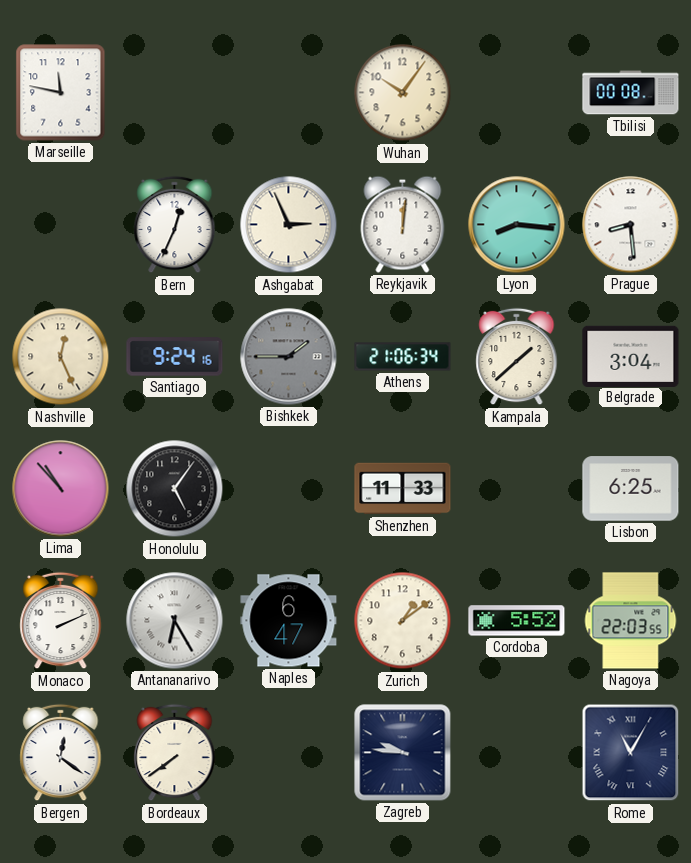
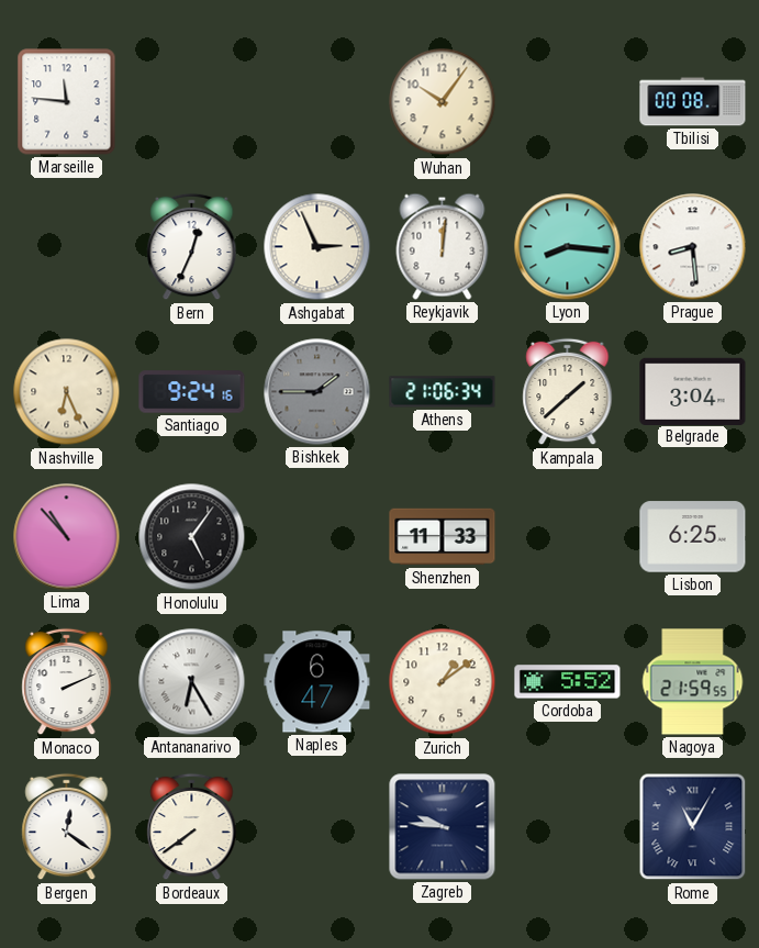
Marseille: 11:47 -> 11:46 (67, 102)
Nashville: 12:26 -> 6:26 (67, 392)
Nagoya: 22:03 -> 21:59 (693, 682)
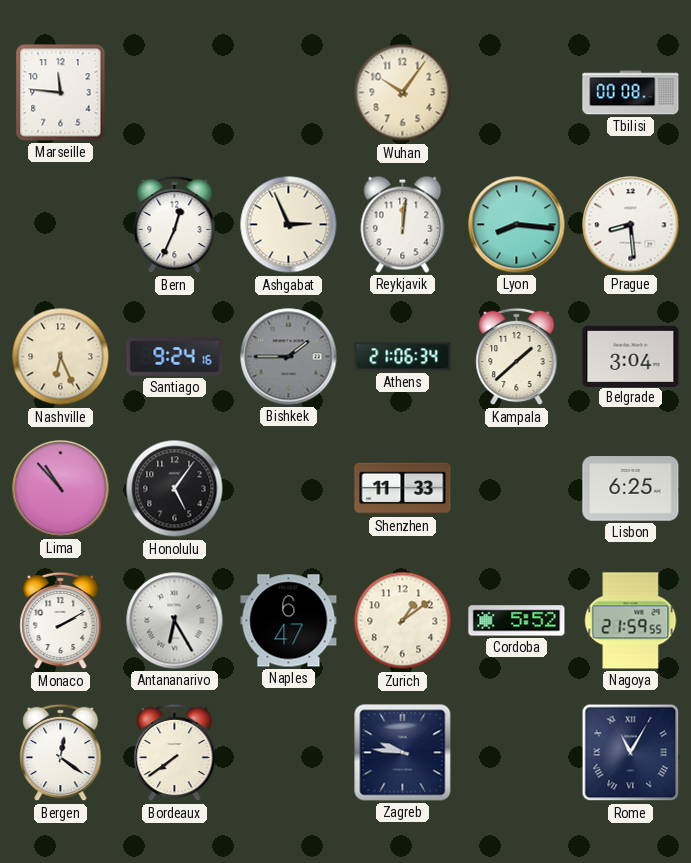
Monaco: 2:11 -> 2:10 (61, 621)
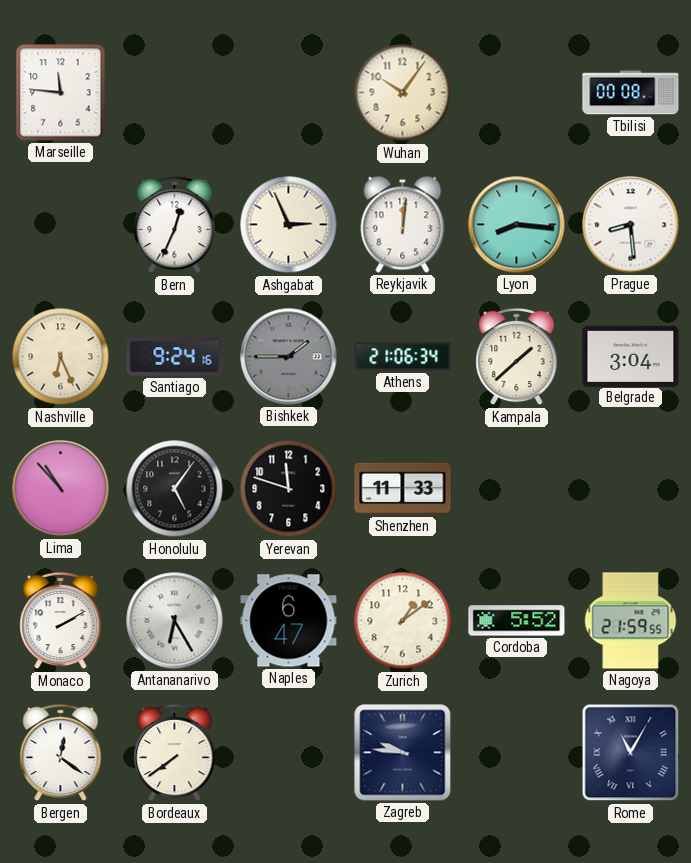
Yerevan: none -> 11:48 (289, 489)
Lisbon: 6:25 -> none (631, 489)
